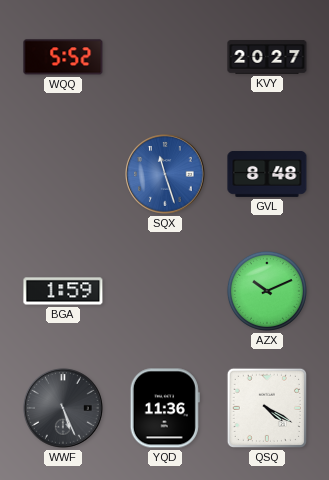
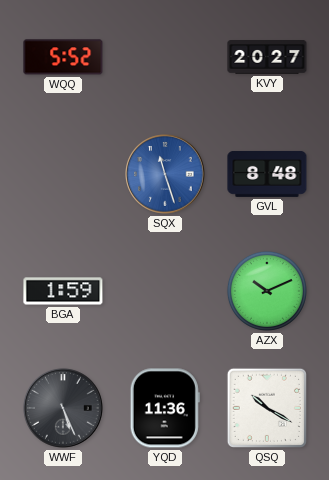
QSQ: 4:20 -> 10:20 (267, 408)
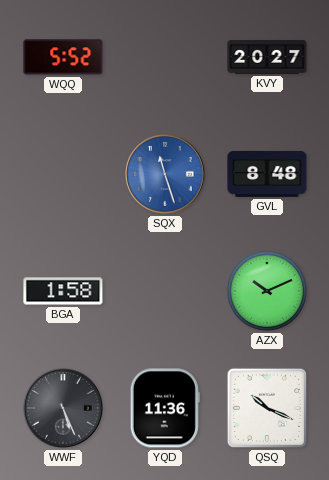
BGA: 1:59 -> 1:58 (63, 291)
QSQ: 10:20 -> 10:19 (267, 408)
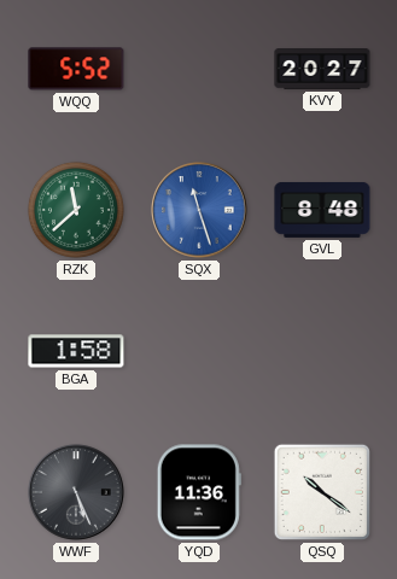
RZK: none -> 11:38 (76, 210)
AZX: 10:11 -> none (267, 291)
QSQ: 10:19 -> 10:21 (322, 492)
